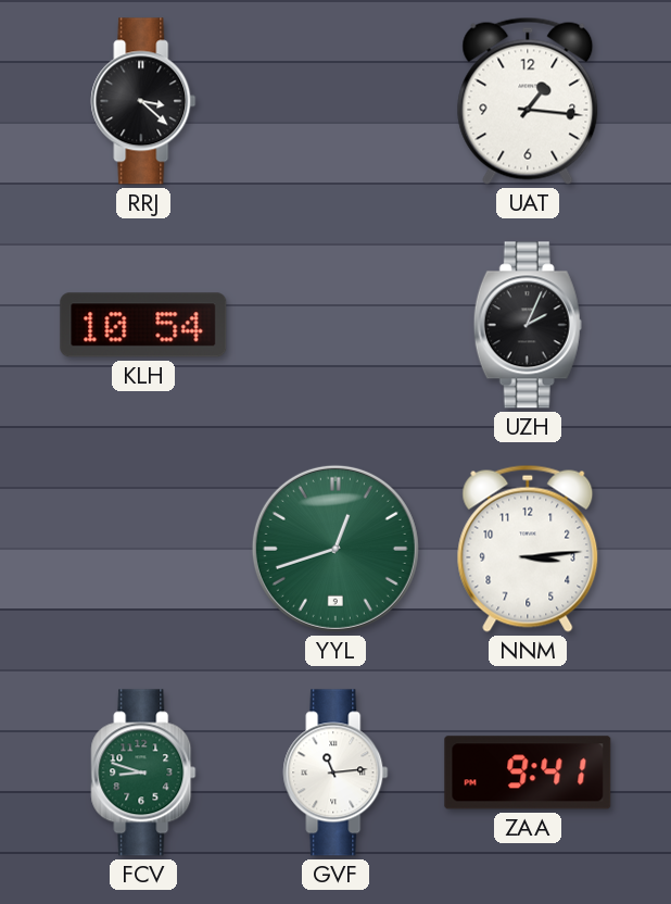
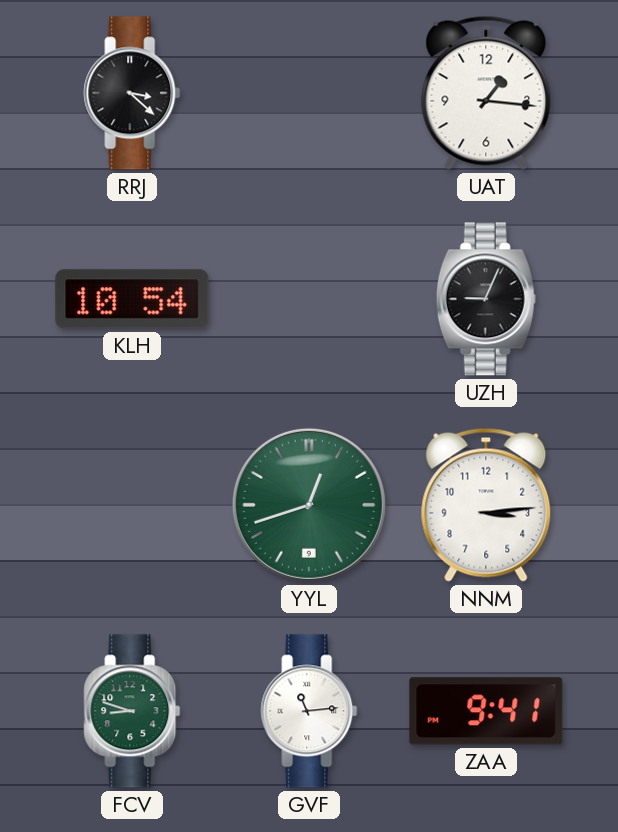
UZH: 2:04 -> 9:04 (486, 299)
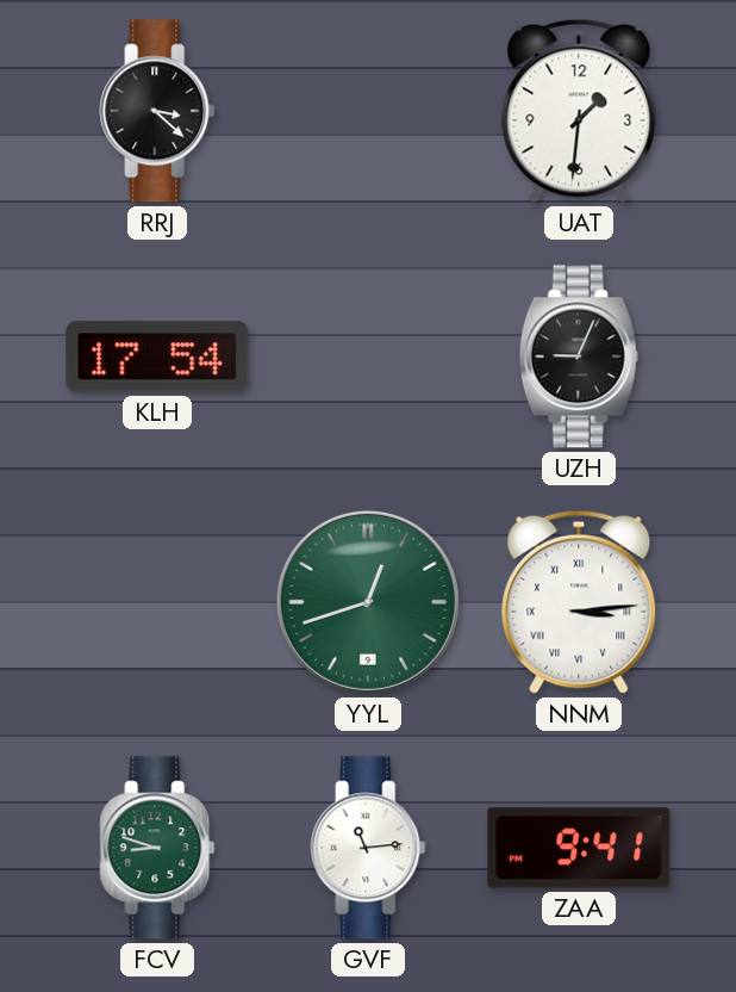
UAT: 1:16 -> 1:31 (579, 111)
KLH: 10:54 -> 17:54 (157, 356)
NNM numerals: Arabic -> Roman (579, 602)
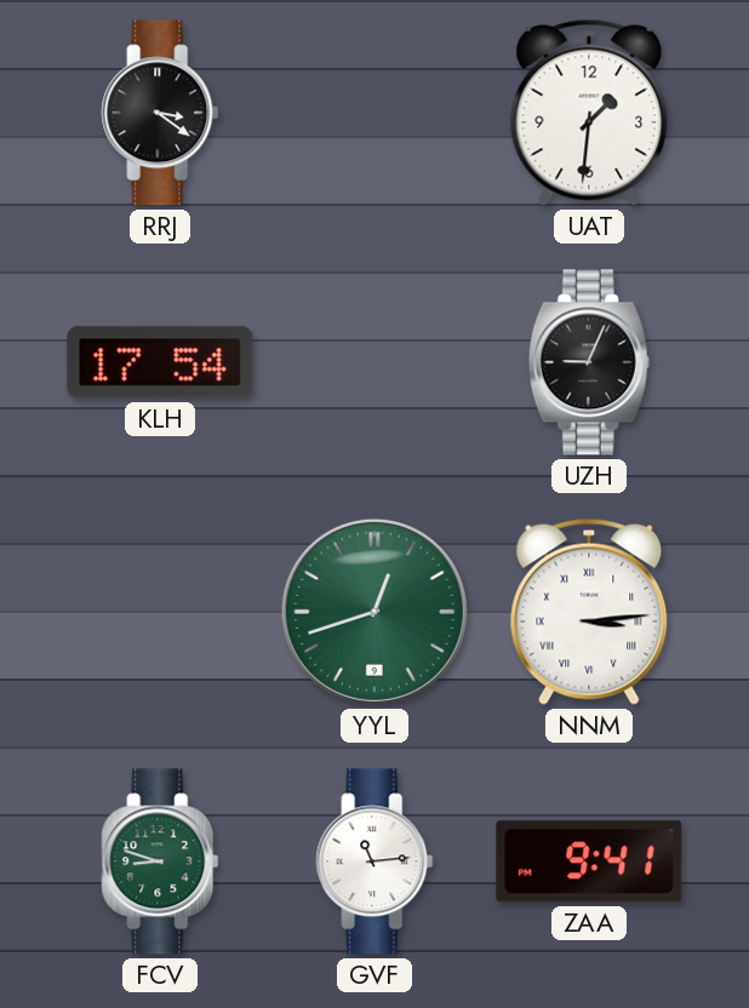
RRJ: 3:22 -> 3:21 (160, 113)
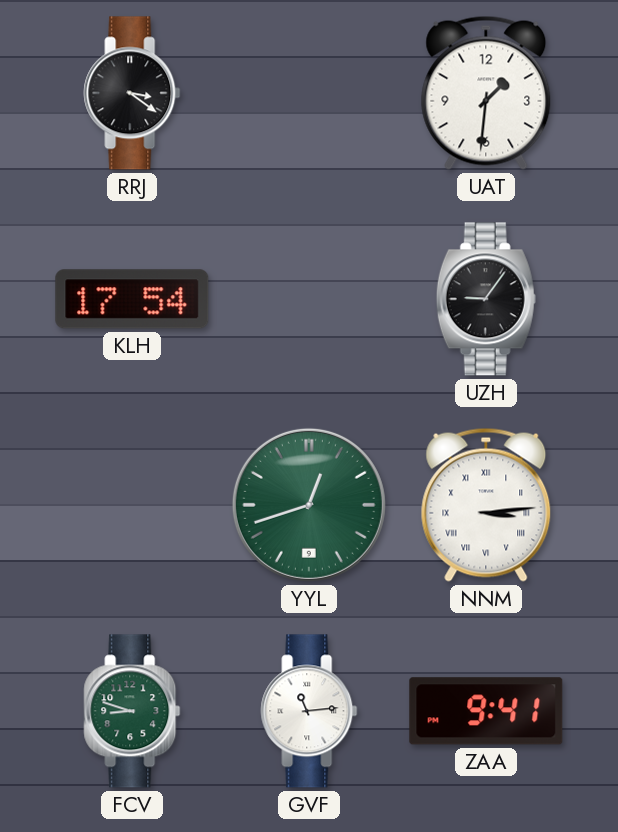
UZH: 9:04 -> 9:06 (486, 299)
